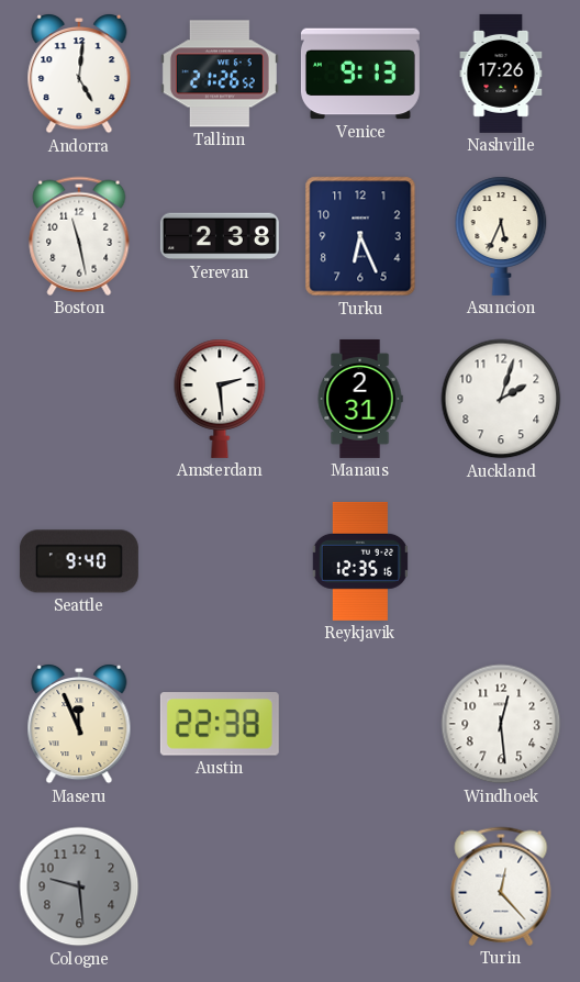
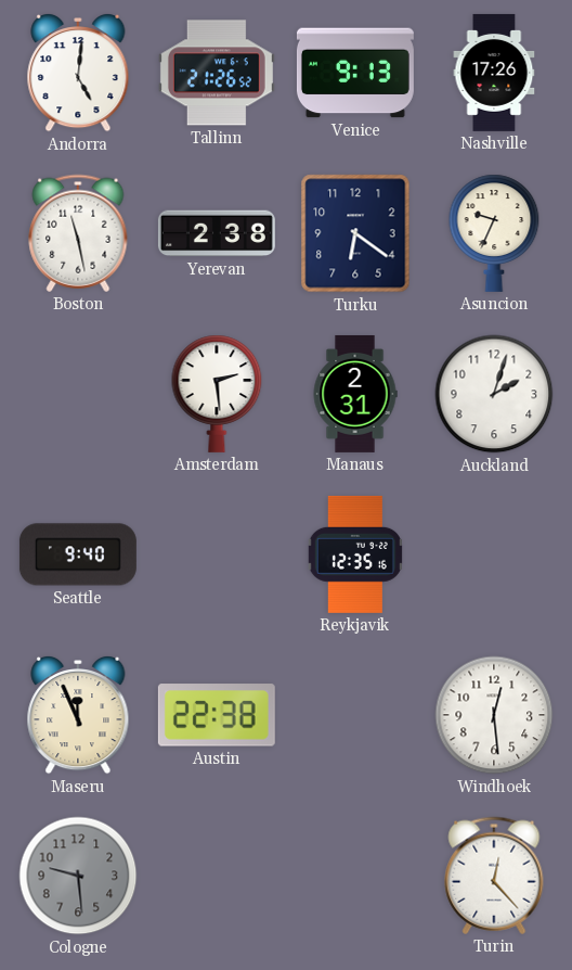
Turku: 6:26 -> 6:21 (355, 233)
Asuncion: 5:34 -> 9:34 (494, 233)
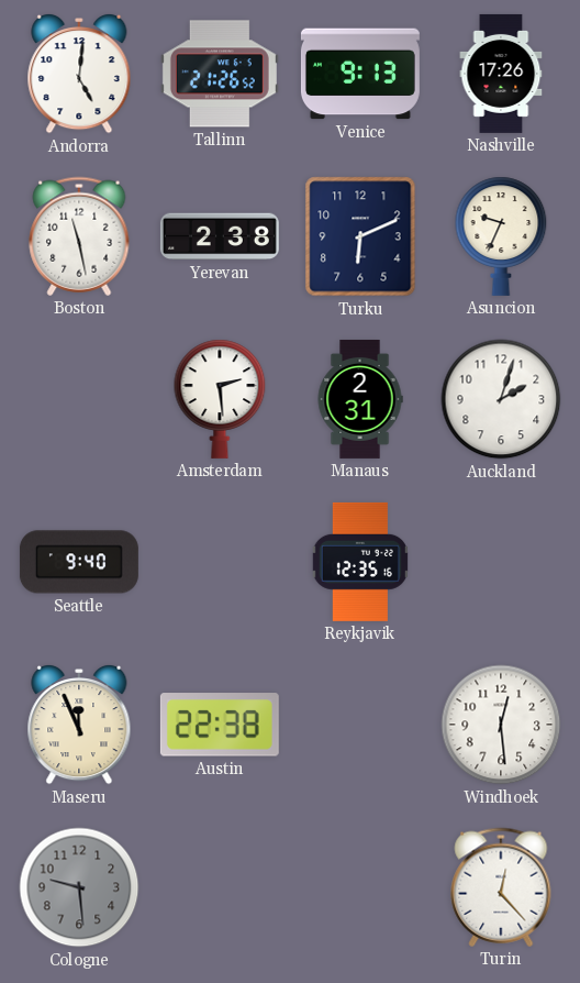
Turku: 6:21 -> 6:11 (360, 236)
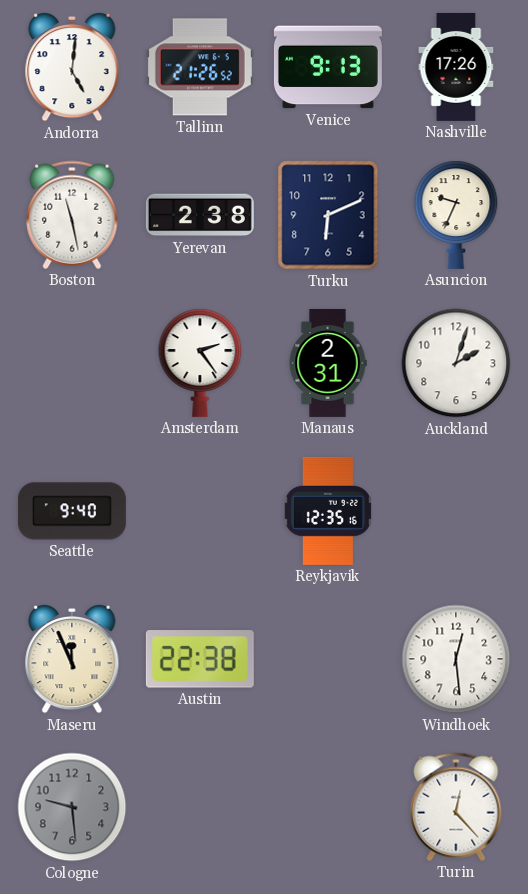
Amsterdam: 2:29 -> 2:24 (200, 363)
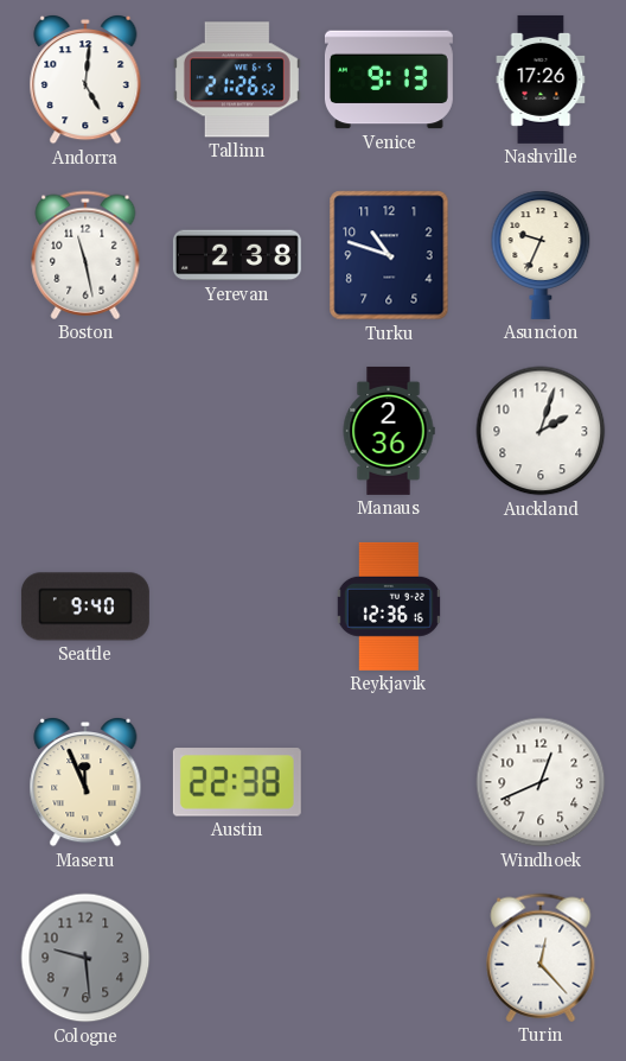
Turku: 6:11 -> 10:48 (389, 255)
Amsterdam: 2:24 -> none (200, 363)
Manaus: 2:31 -> 2:36 (389, 431)
Reykjavik: 12:35 -> 12:36 (389, 606)
Windhoek: 12:29 -> 12:41 (541, 782)
